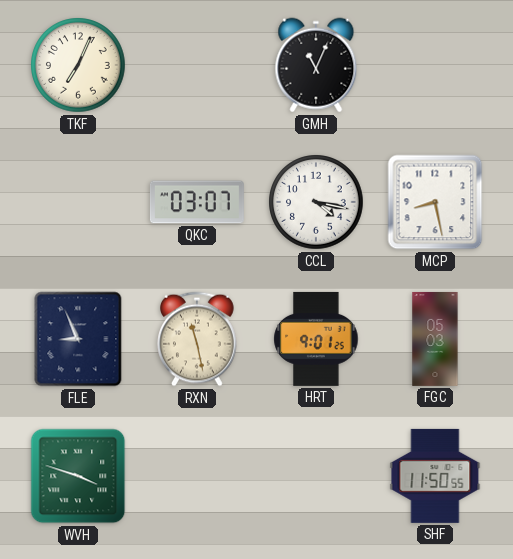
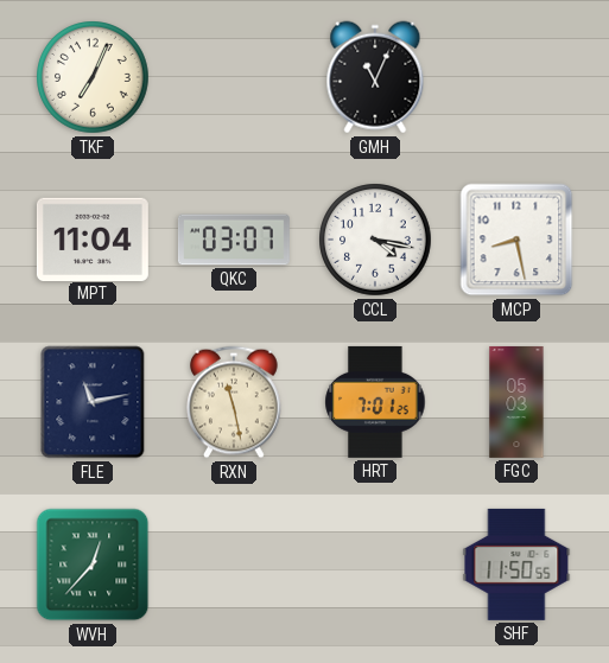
MPT: none -> 11:04 (93, 238)
FLE: 8:56 -> 11:13 (93, 402)
HRT: 9:01 -> 7:01 (375, 402)
WVH: 3:48 -> 12:37 (93, 565)
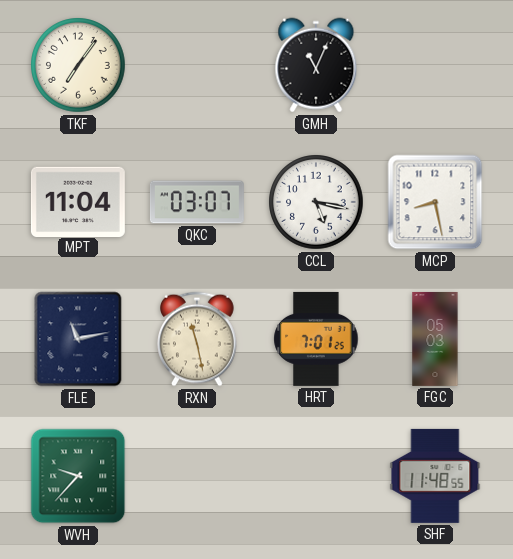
TKF: 7:04 -> 7:06 (78, 65)
CCL: 4:17 -> 5:17 (316, 202)
WVH: 12:37 -> 9:37 (78, 476)
SHF: 11:50 -> 11:48 (435, 476)
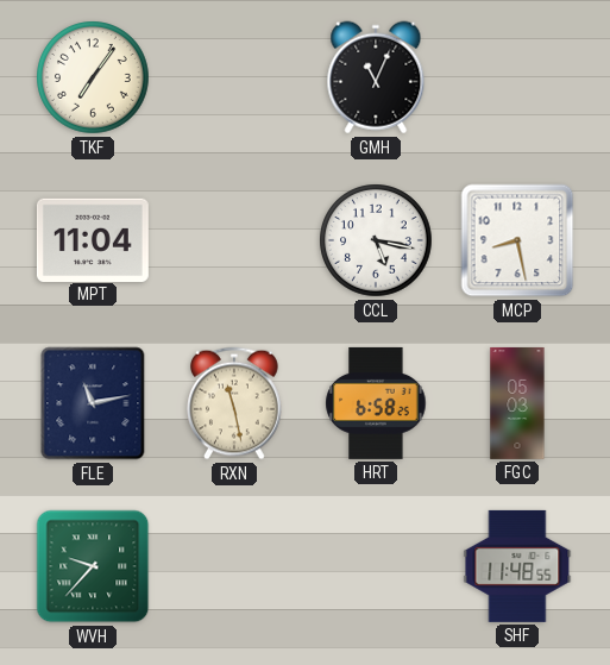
QKC: 03:07 -> none (197, 202)
HRT: 7:01 -> 6:58 (376, 403)
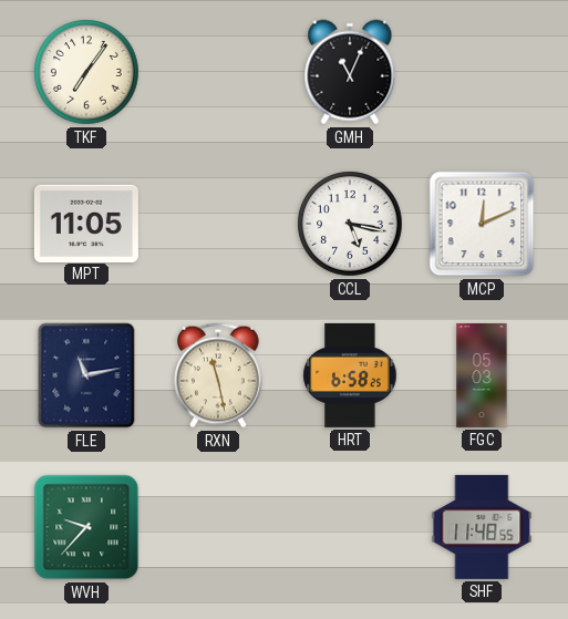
MPT: 11:04 -> 11:05 (86, 223)
MCP: 8:28 -> 12:11 (482, 224)
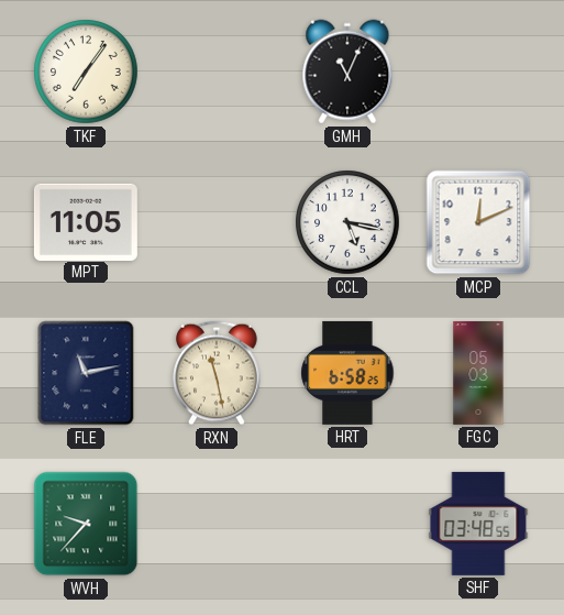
SHF: 11:48 -> 03:48 (478, 524)
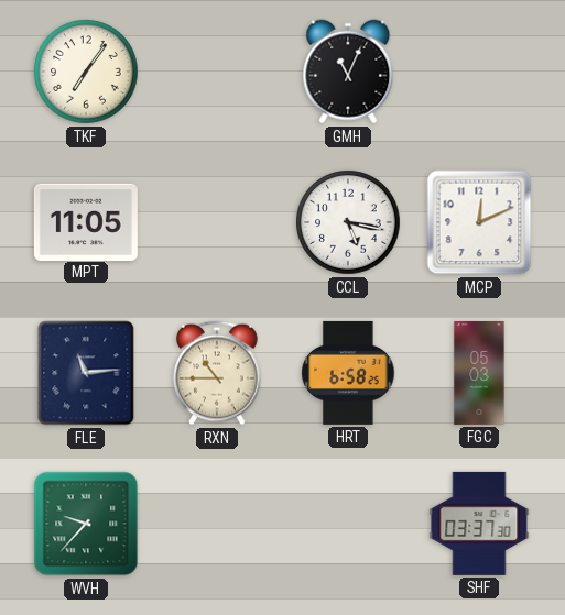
FLE: 11:13 -> 11:14 (86, 373)
RXN: 11:28 -> 10:45 (218, 373)
SHF: 03:48 -> 03:37 (479, 524)
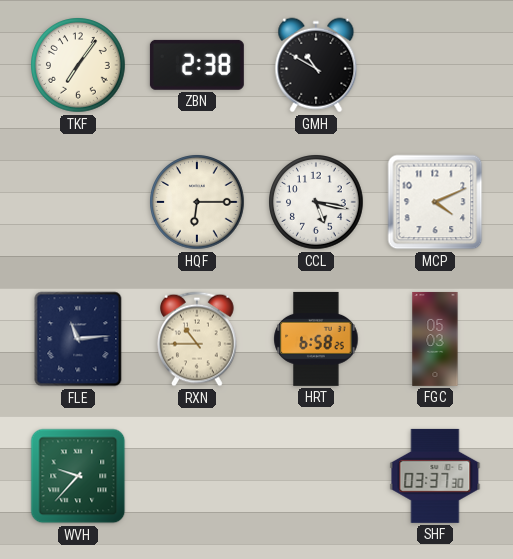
ZBN: none -> 2:38 (197, 65)
GMH: 11:04 -> 10:50 (316, 65)
MPT: 11:05 -> none (86, 221)
HQF: none -> 6:15 (197, 202)
MCP: 12:11 -> 4:11 (435, 202)
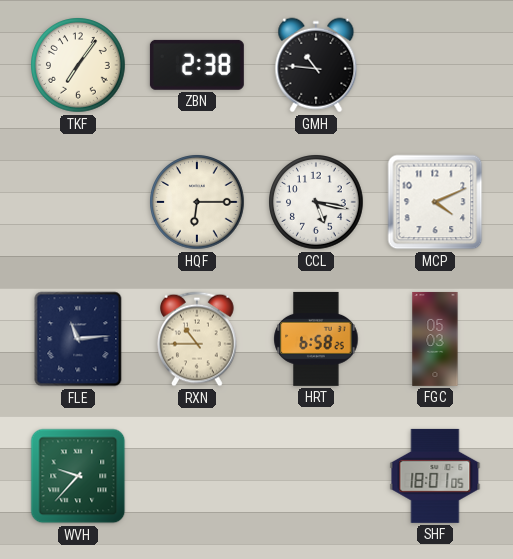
GMH: 10:50 -> 10:46 (316, 65)
SHF: 03:37 -> 18:01 (435, 476)
